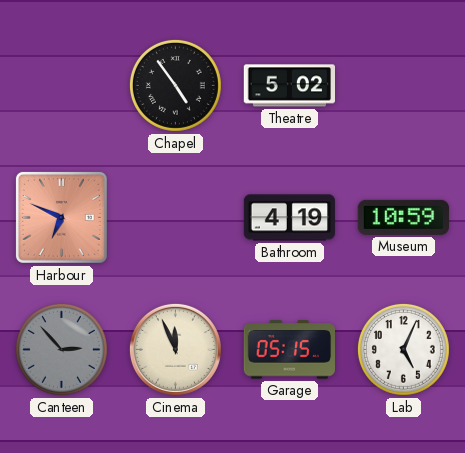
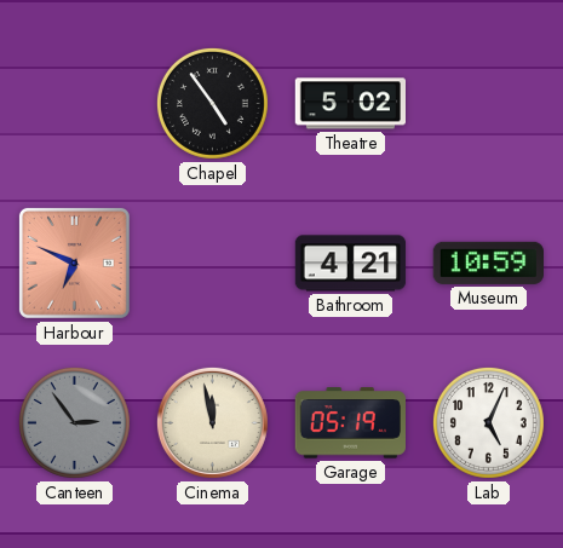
Bathroom: 4:19 -> 4:21 (351, 264)
Canteen: 2:53 -> 2:54 (74, 422)
Cinema: 11:56 -> 11:58 (212, 422)
Garage: 05:15 -> 05:19 (350, 423)
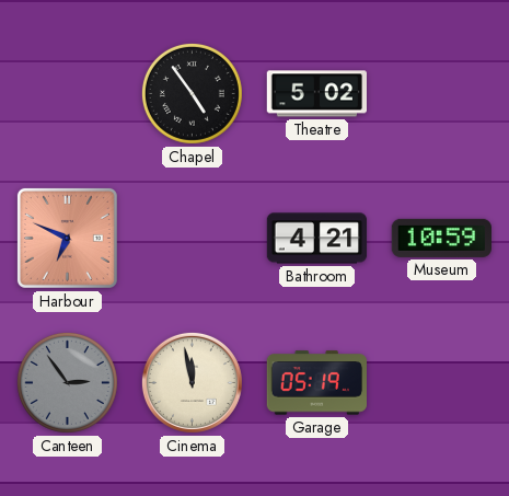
Lab: 5:04 -> none (488, 422)
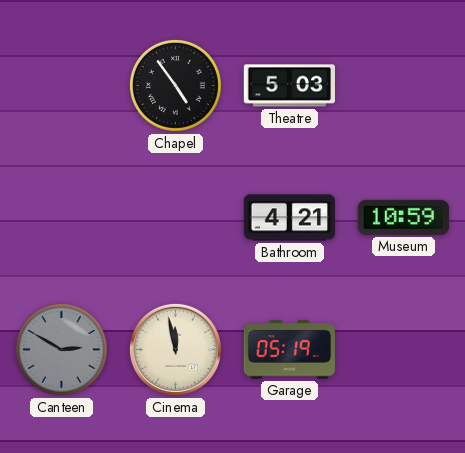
Theatre: 5:02 -> 5:03 (289, 86)
Harbour: 6:49 -> none (67, 238)
Canteen: 2:54 -> 2:50 (61, 349)
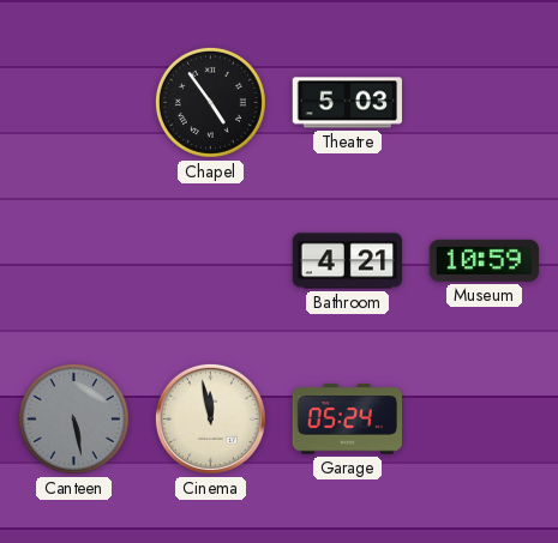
Canteen: 2:50 -> 5:28 (73, 418)
Garage: 05:19 -> 05:24 (347, 420)
